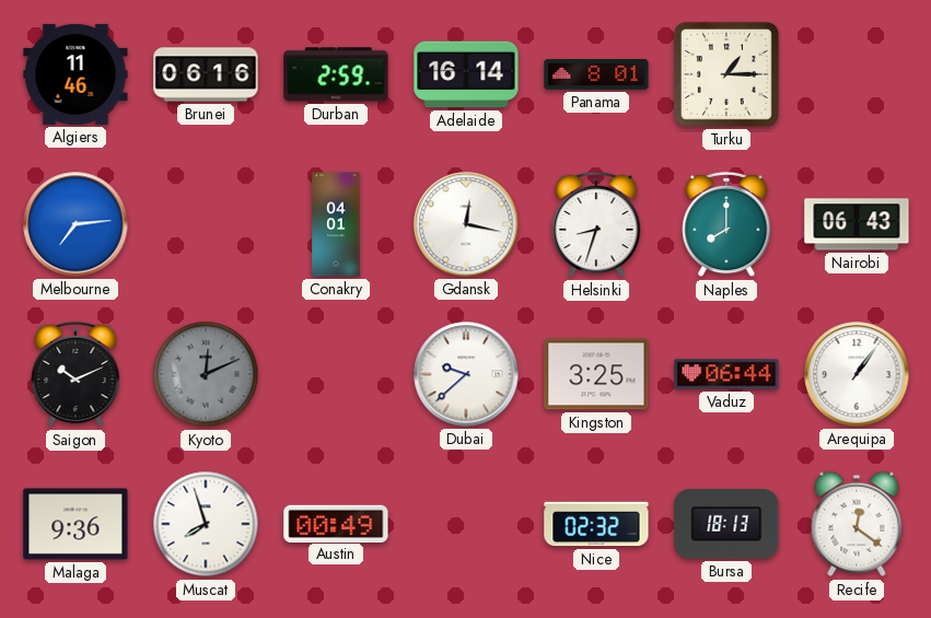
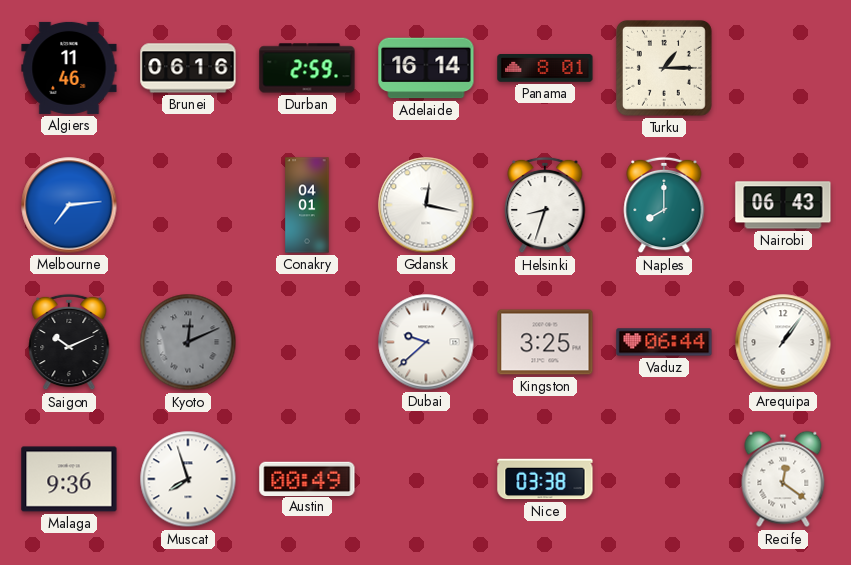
Nice: 02:32 -> 03:38 (545, 479)
Bursa: 18:13 -> none (726, 524)
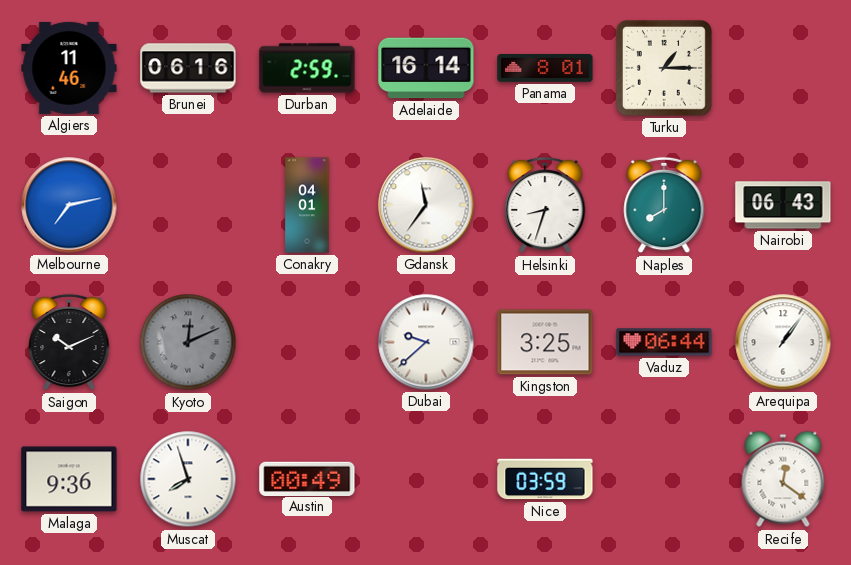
Melbourne: 7:14 -> 7:13 (69, 205)
Gdansk: 12:17 -> 11:36 (426, 205)
Nice: 03:38 -> 03:59 (545, 479)
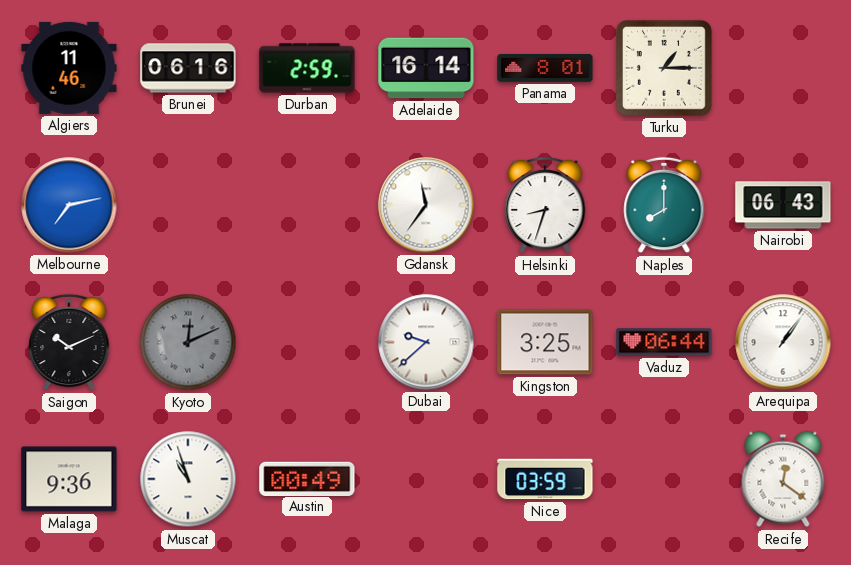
Conakry: 04:01 -> none (307, 205)
Muscat: 7:57 -> 10:57 (188, 479)
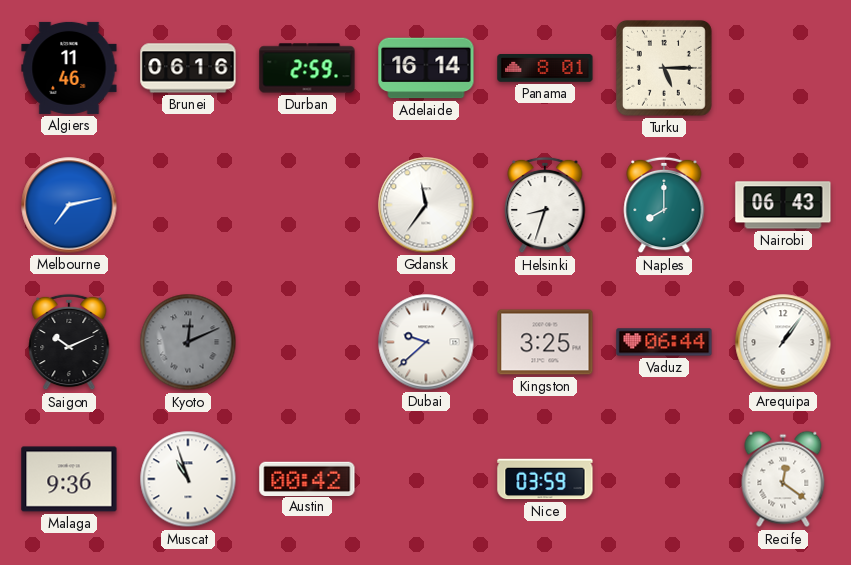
Turku: 1:15 -> 5:15 (664, 68)
Austin: 00:49 -> 00:42 (307, 478)
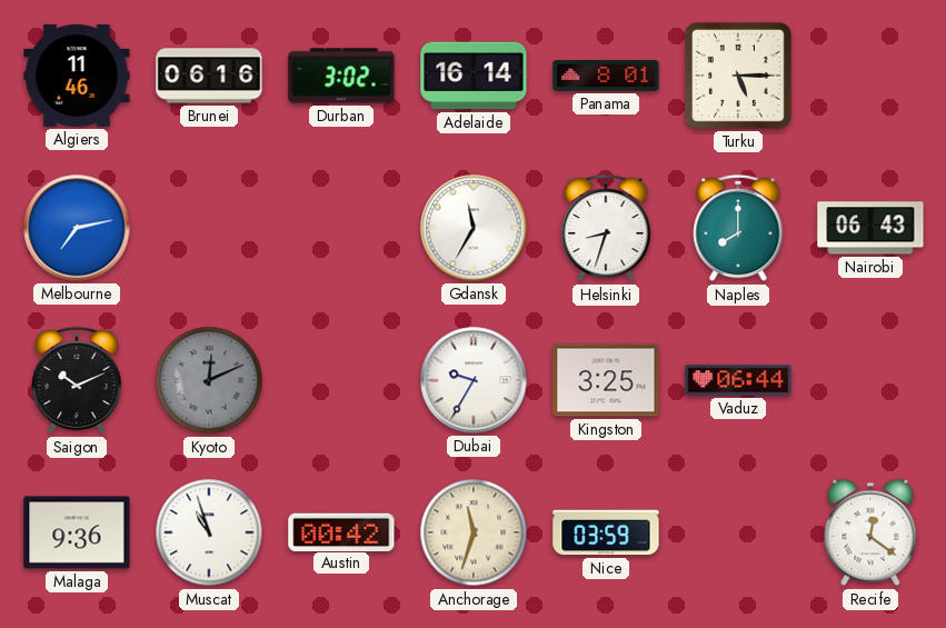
Durban: 2:59 -> 3:02 (341, 76)
Gdansk: 11:36 -> 11:35 (474, 228)
Dubai: 9:38 -> 9:35 (474, 380)
Arequipa: 1:06 -> none (783, 342)
Anchorage: none -> 11:33 (474, 532)
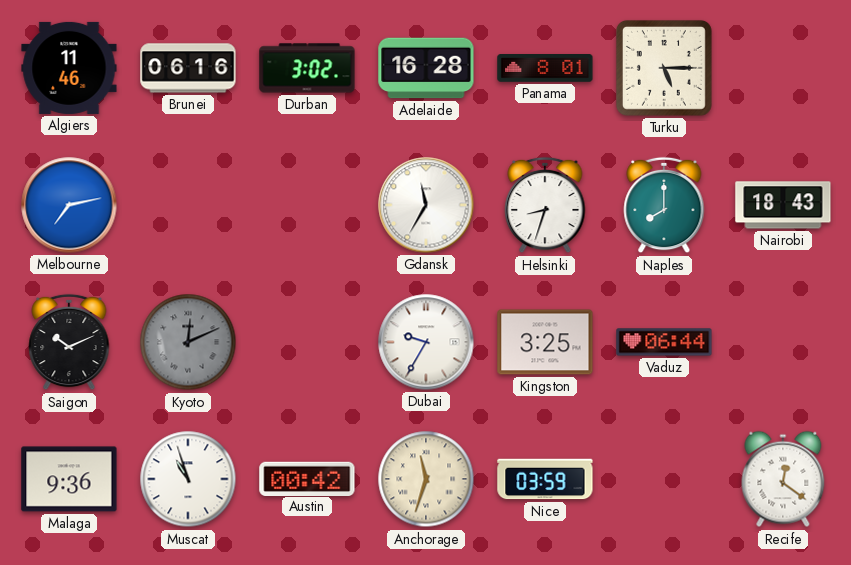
Adelaide: 16:14 -> 16:28 (426, 68)
Nairobi: 06:43 -> 18:43 (783, 205)
